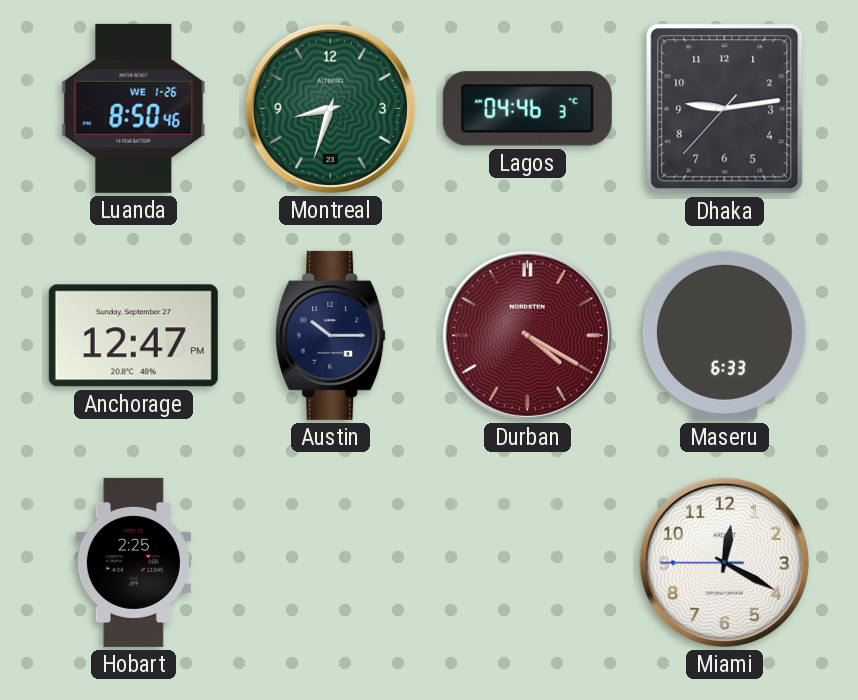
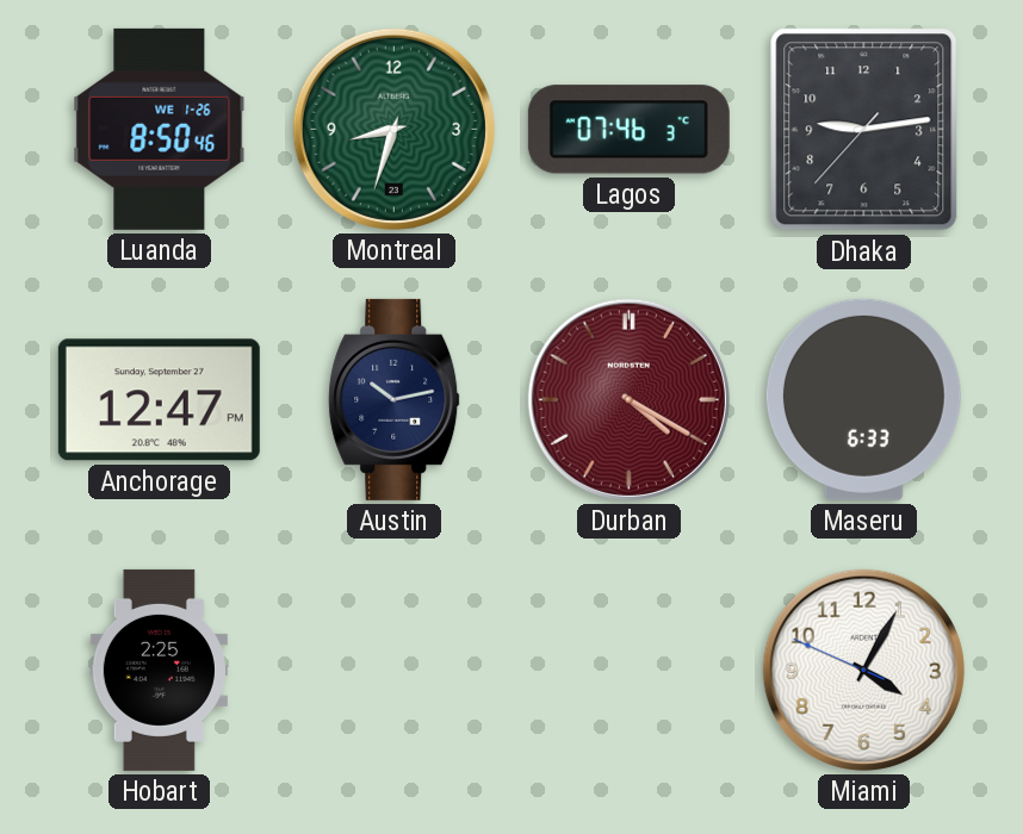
Lagos: 04:46 -> 07:46 (628, 130)
Austin: 10:15 -> 10:13 (395, 399)
Miami: 12:19 -> 4:04 (863, 670)
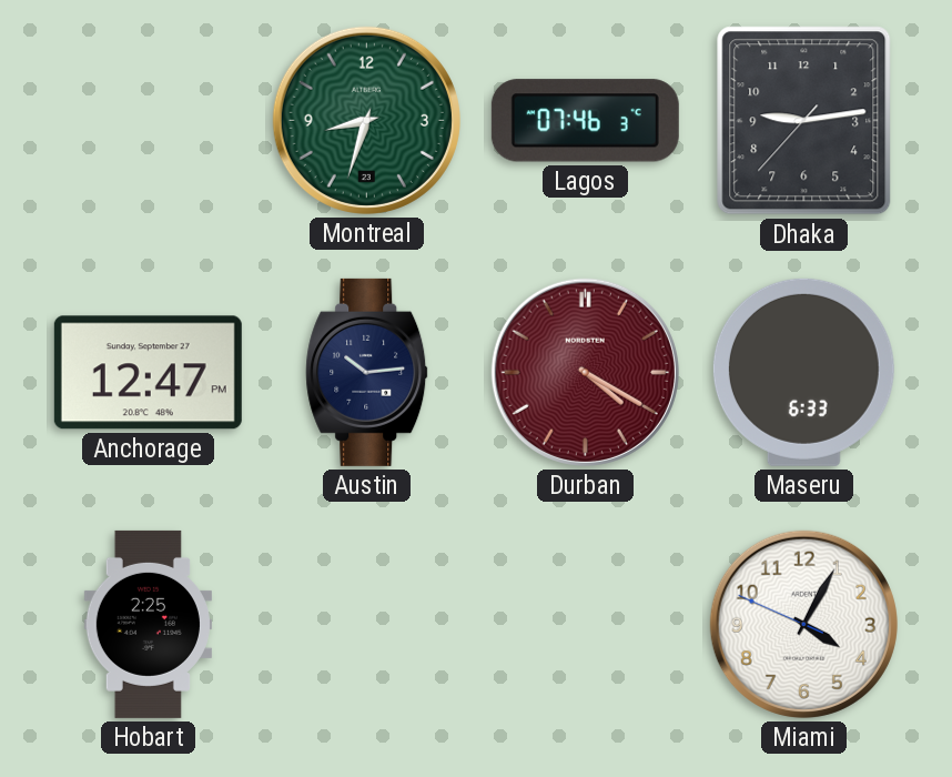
Luanda: 8:50 -> none (160, 129)
Austin: 10:13 -> 10:14 (367, 372)
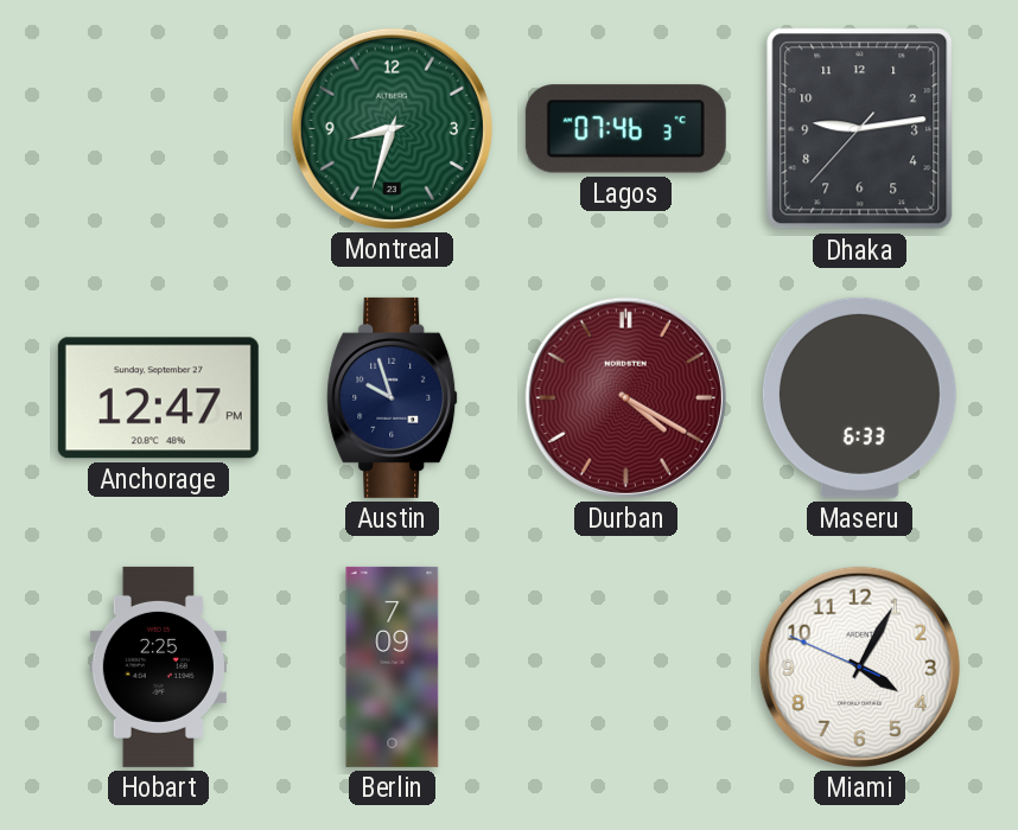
Austin: 10:14 -> 9:57 (393, 397)
Berlin: none -> 7:09 (393, 666)
